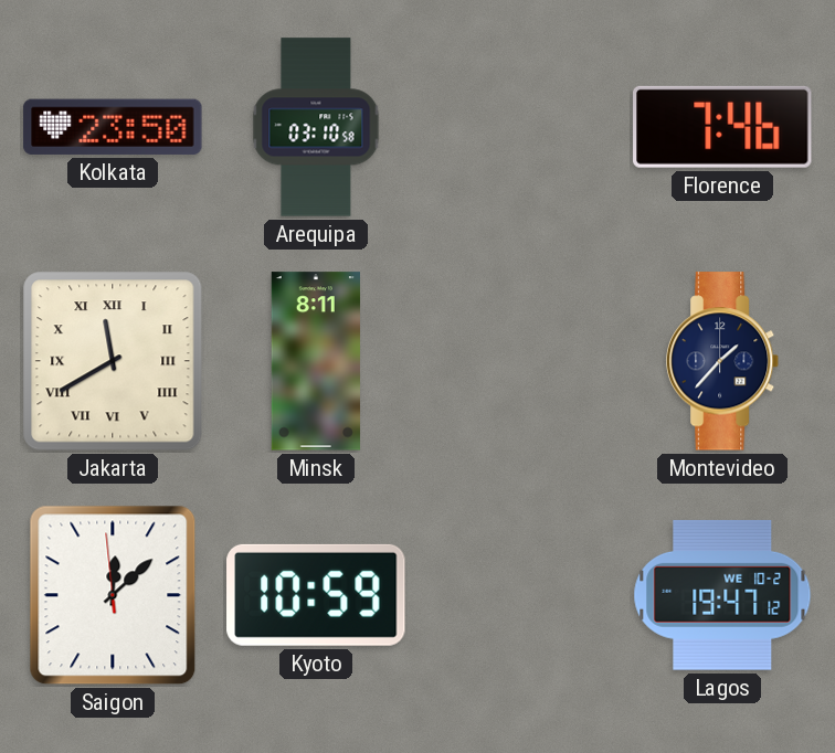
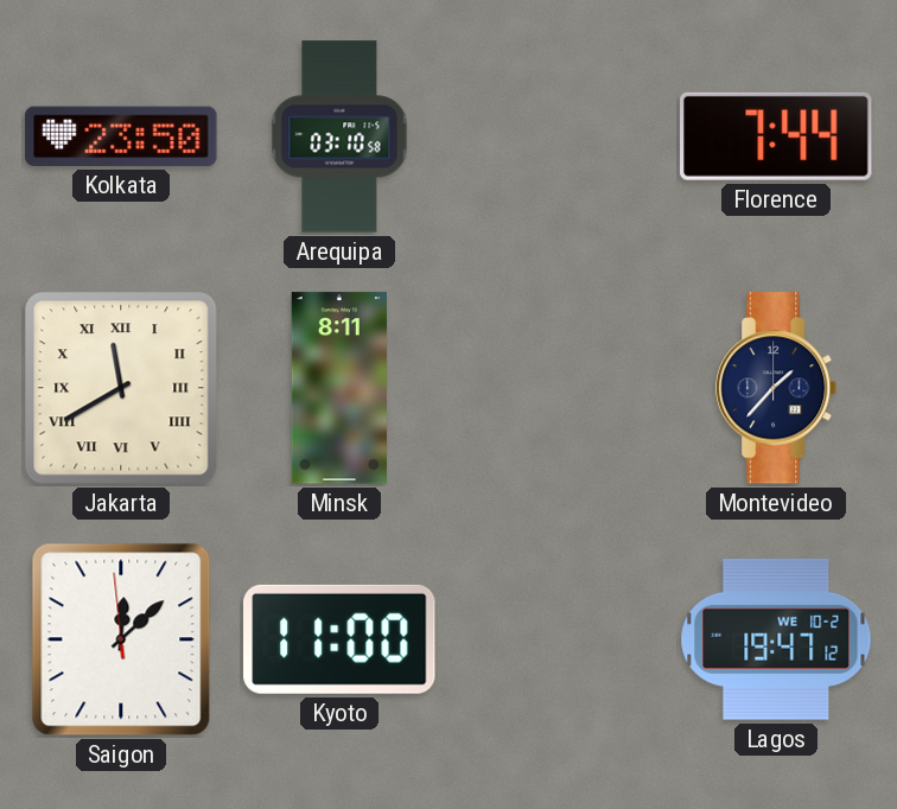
Florence: 7:46 -> 7:44 (776, 136)
Kyoto: 10:59 -> 11:00 (339, 639)
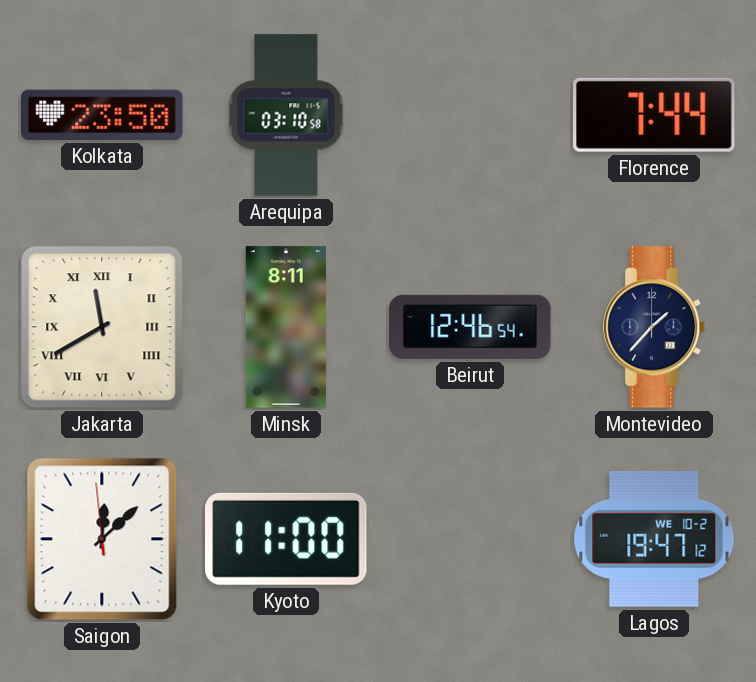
Beirut: none -> 12:46 (470, 327)
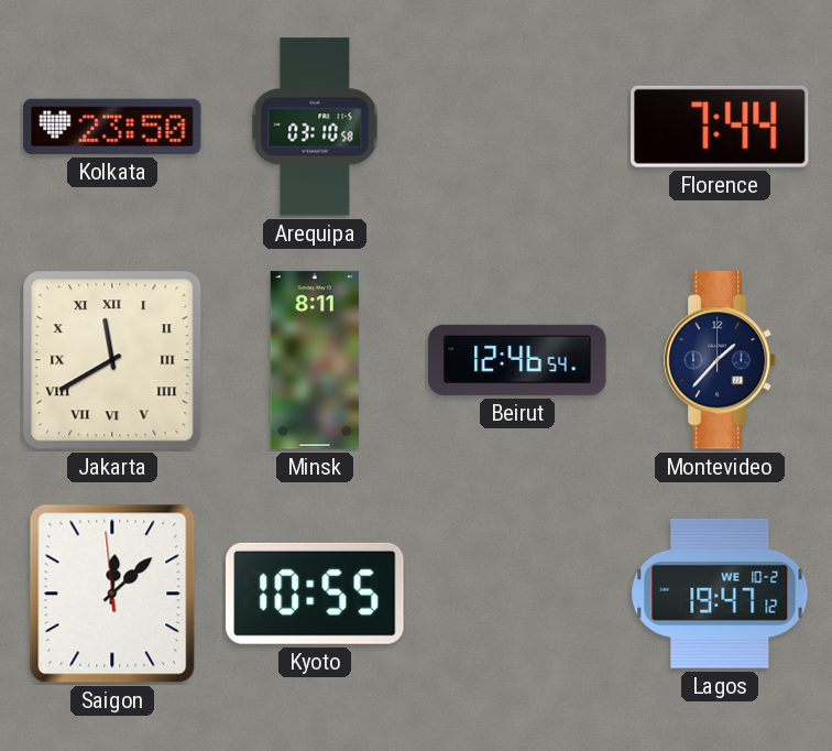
Kyoto: 11:00 -> 10:55 (315, 594)
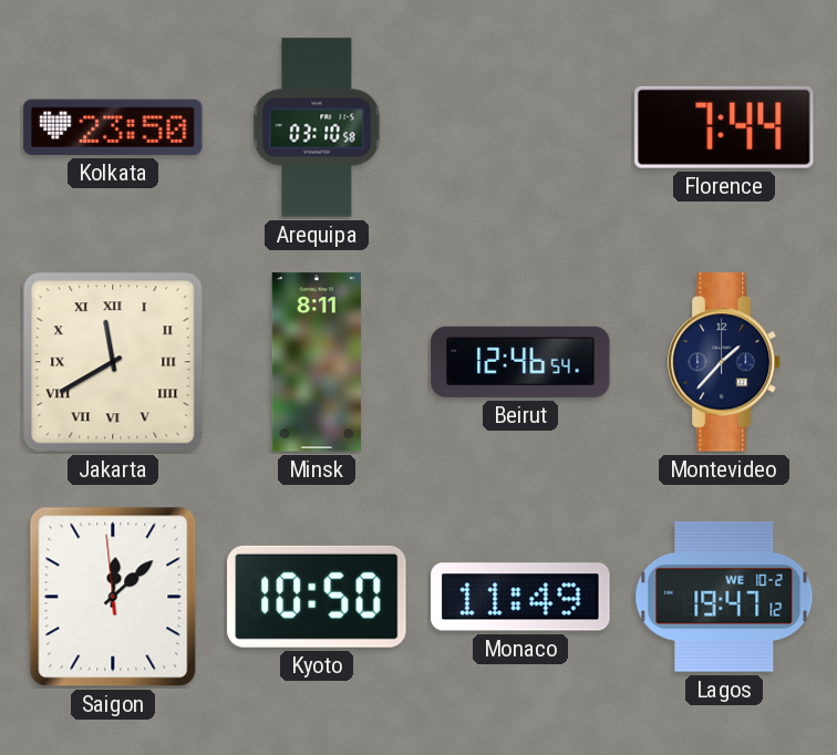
Kyoto: 10:55 -> 10:50 (317, 597)
Monaco: none -> 11:49 (520, 597)
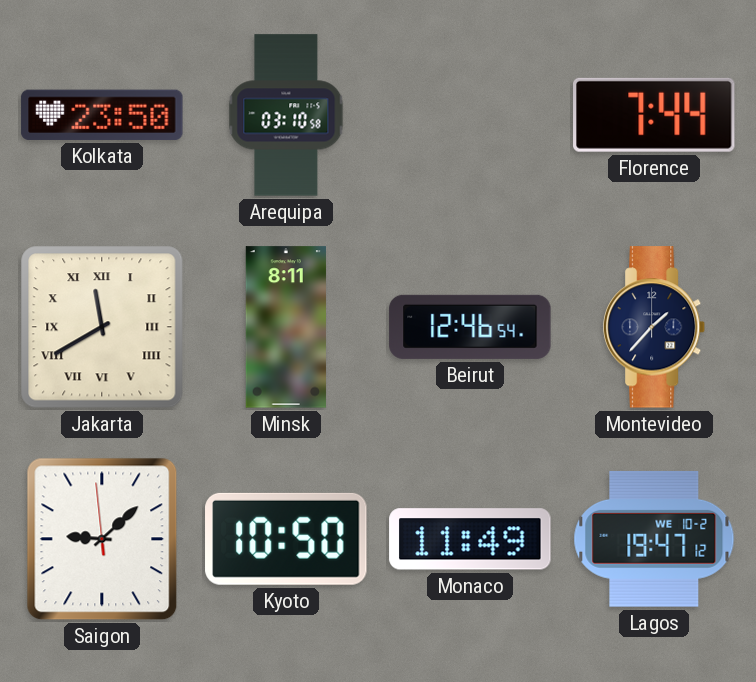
Saigon: 12:07 -> 9:07 (102, 539)
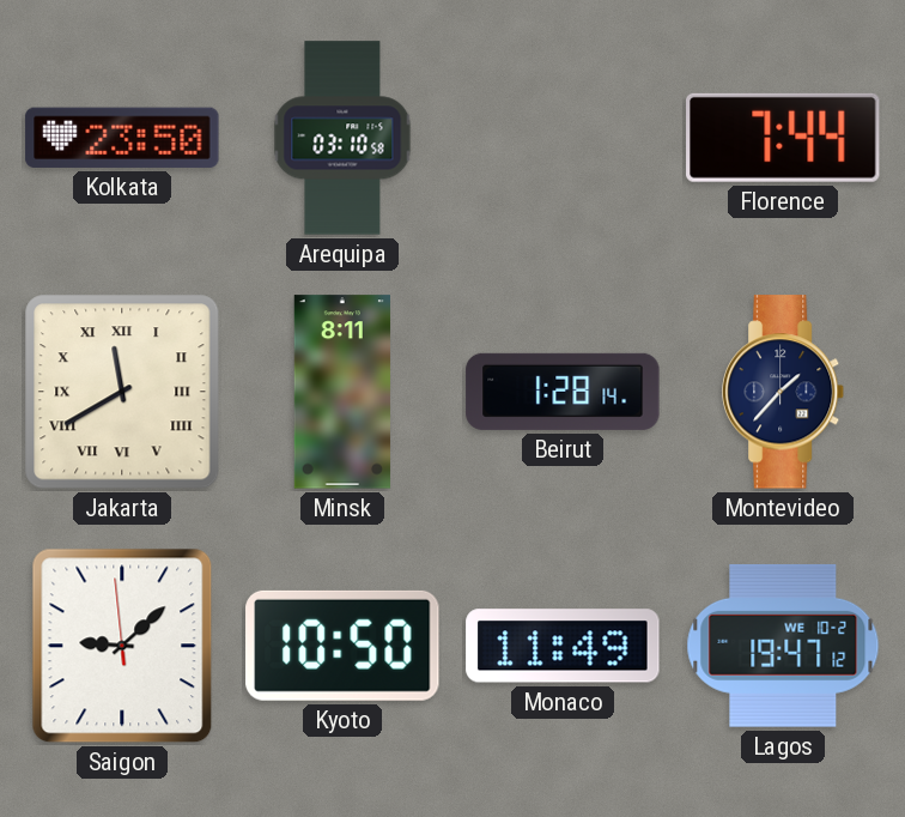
Beirut: 12:46 -> 1:28 (563, 392)
